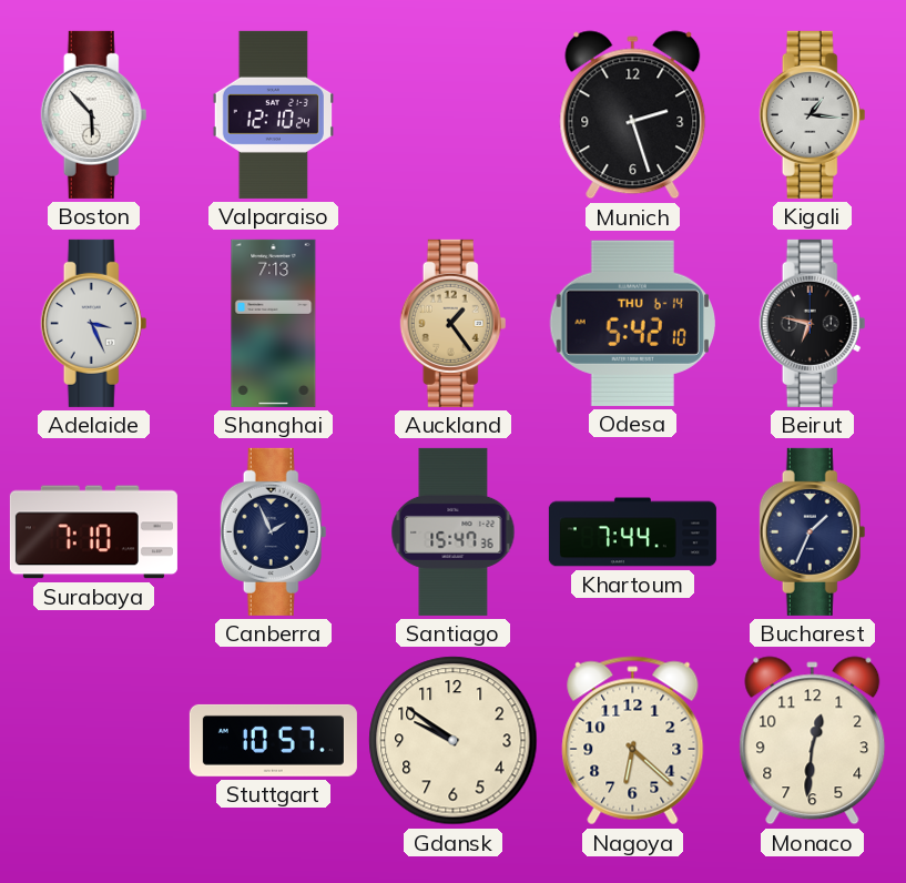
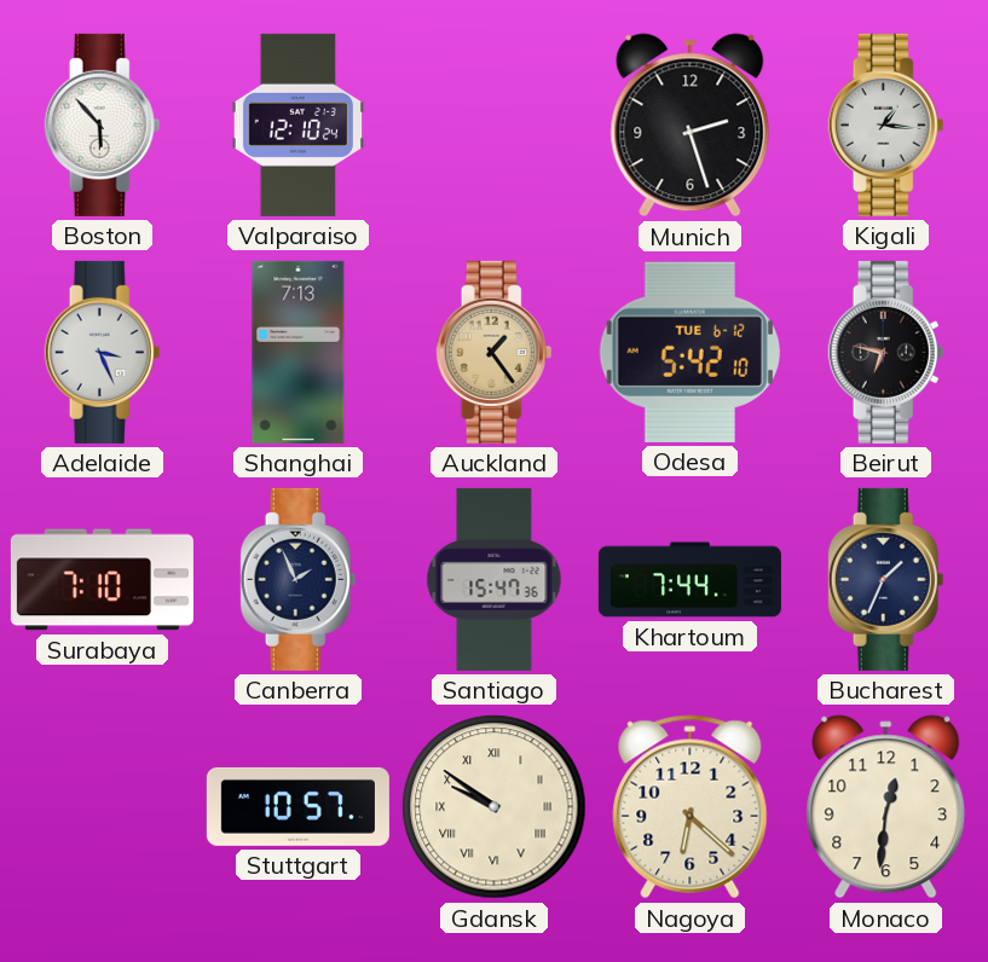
Odesa date: THU 6-14 -> TUE 6-12 (689, 352)
Gdansk numerals: Arabic -> Roman (495, 807)
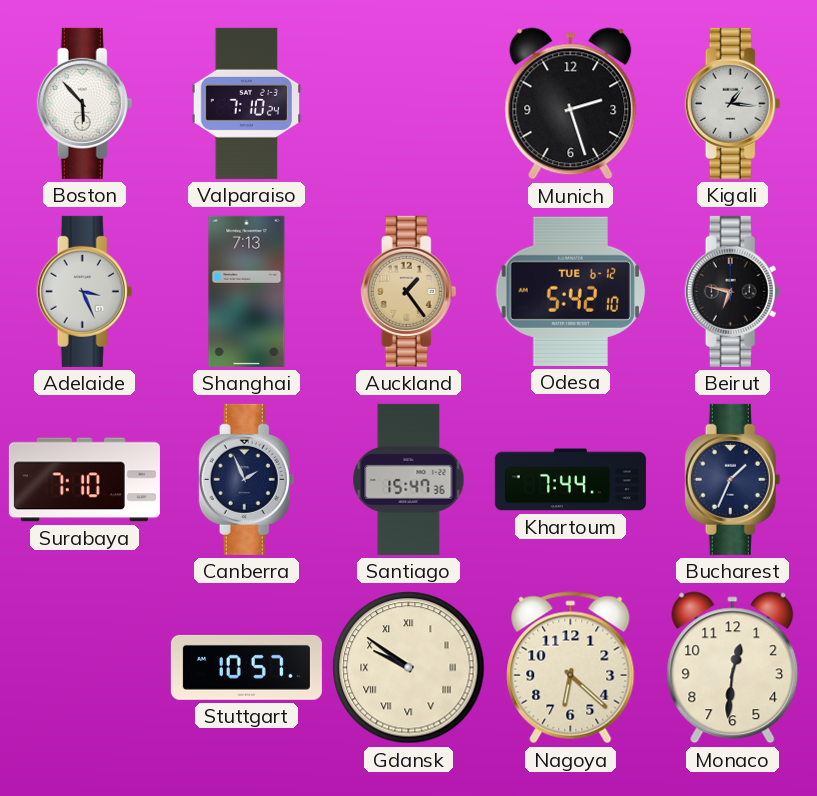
Valparaiso: 12:10 -> 7:10 (246, 103)
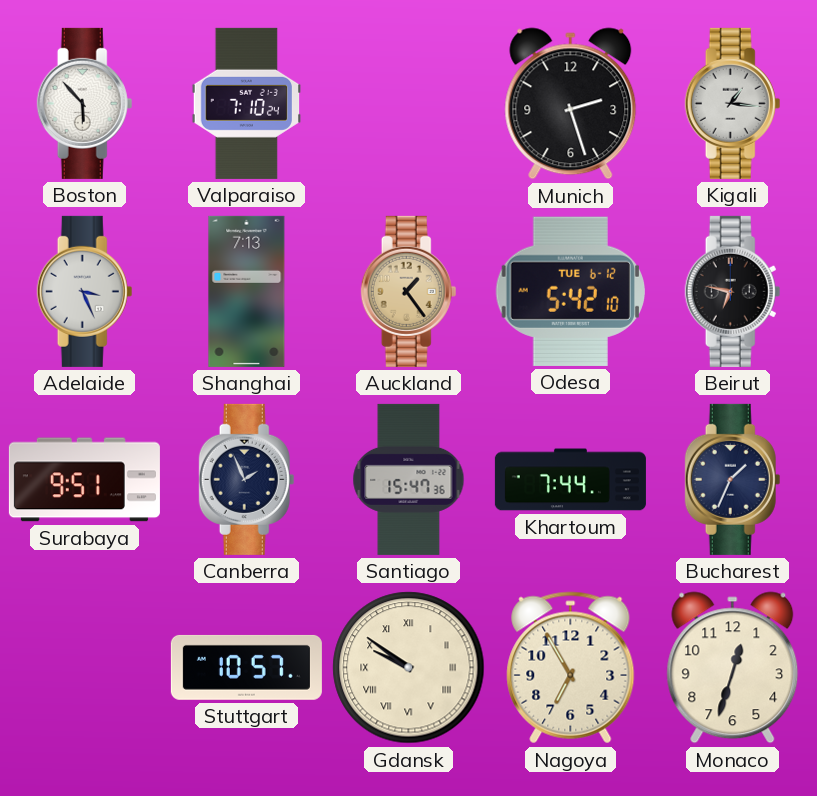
Surabaya: 7:10 -> 9:51 (84, 480)
Nagoya: 6:22 -> 6:55 (571, 668)
Monaco: 12:31 -> 12:33 (733, 668)
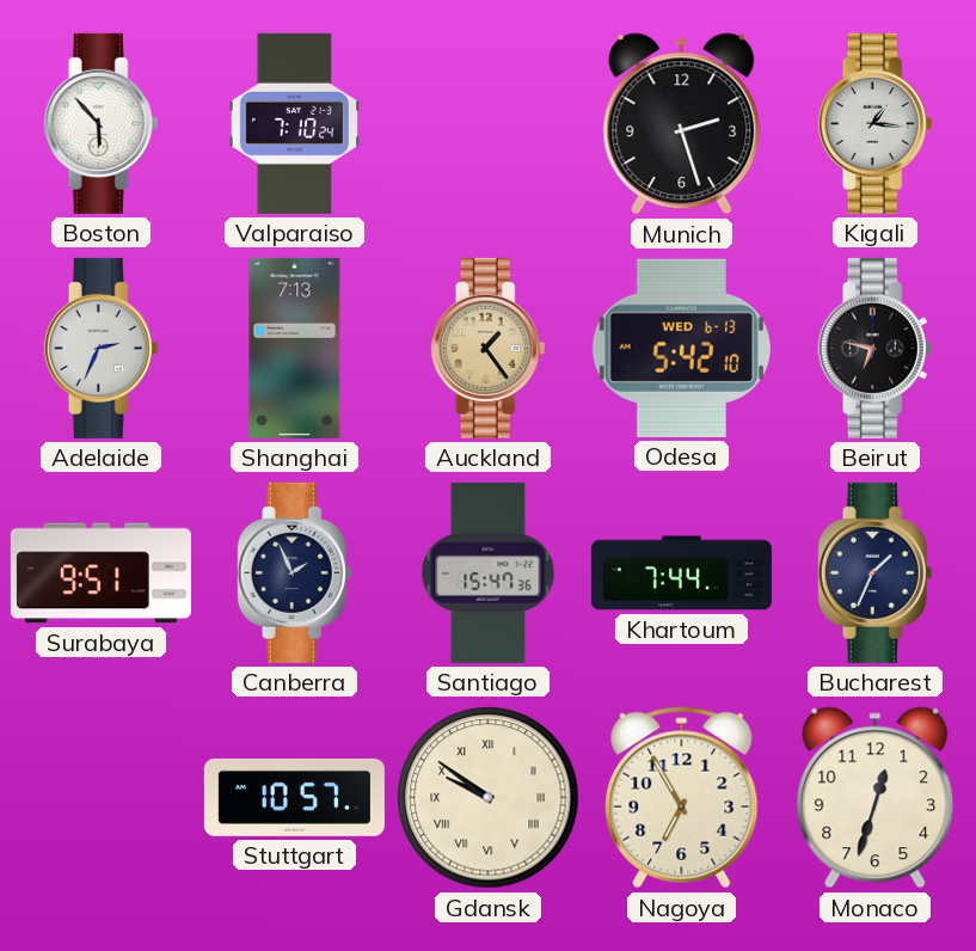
Adelaide: 3:26 -> 2:34 (102, 348)
Odesa date: TUE 6-12 -> WED 6-13 (681, 348)
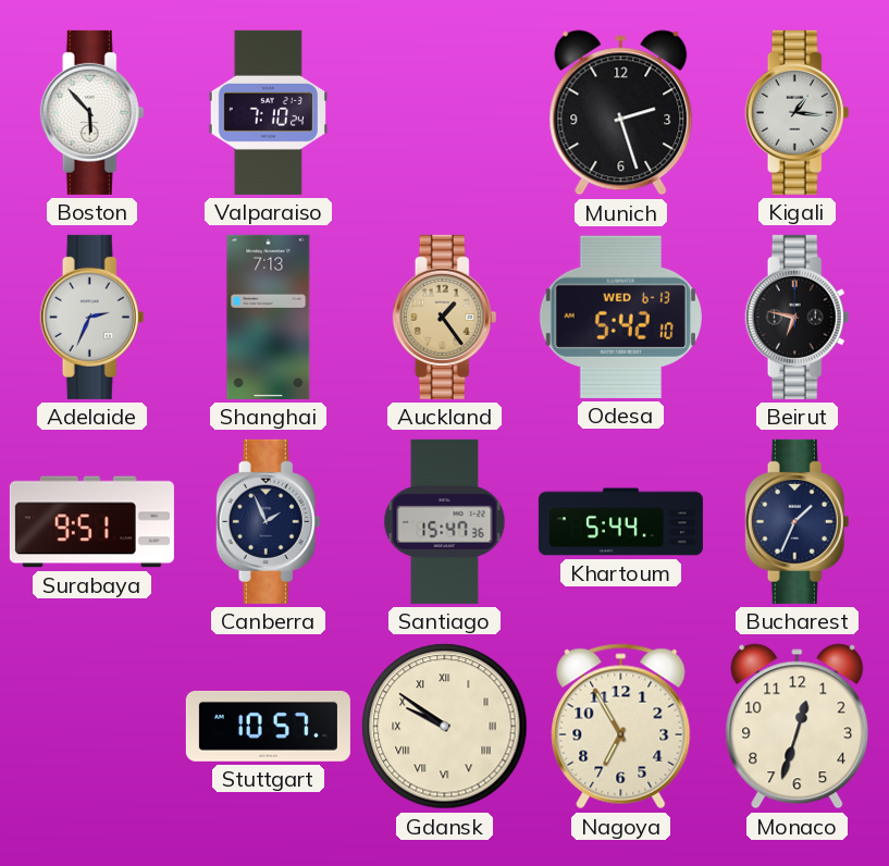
Khartoum: 7:44 -> 5:44 (620, 522)
